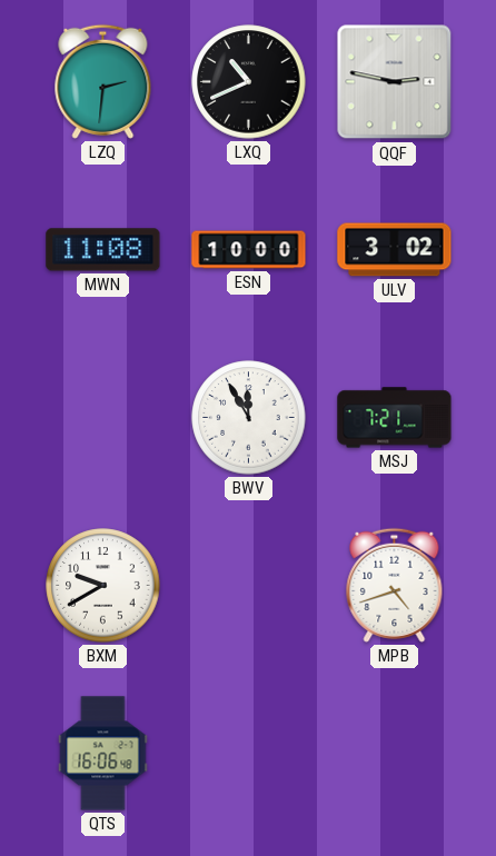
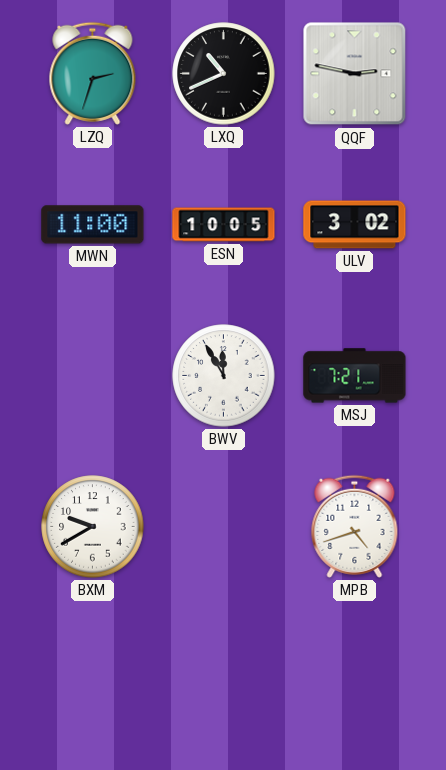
LZQ: 2:31 -> 2:33 (93, 73)
MWN: 11:08 -> 11:00 (93, 225)
ESN: 10:00 -> 10:05 (224, 225)
QTS: 16:06 -> none (103, 754)
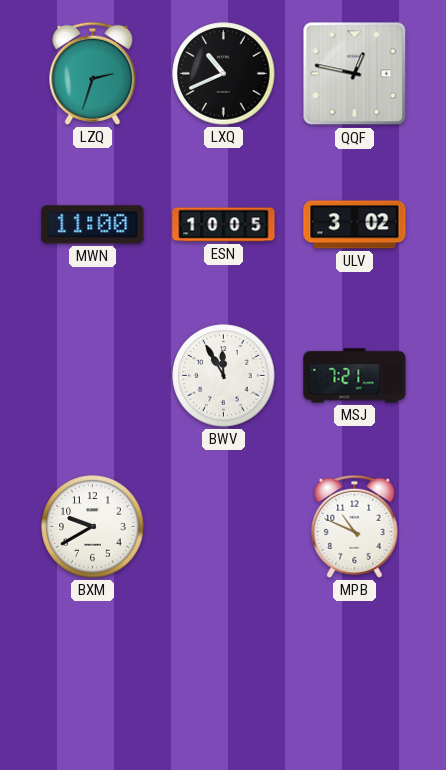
QQF: 2:47 -> 12:47 (355, 74)
MPB: 4:42 -> 10:49 (355, 526)
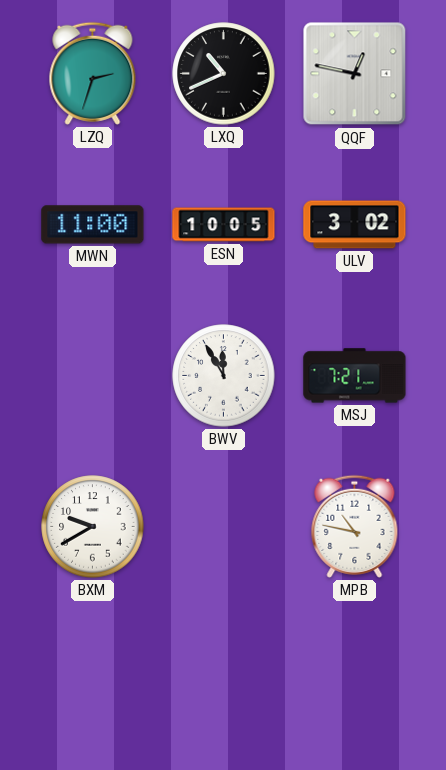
MPB: 10:49 -> 10:47 (355, 526)
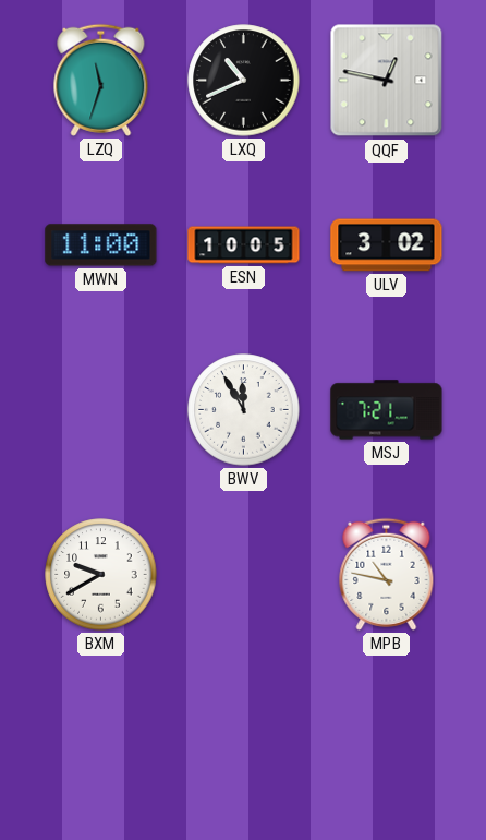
LZQ: 2:33 -> 11:33 (101, 80)
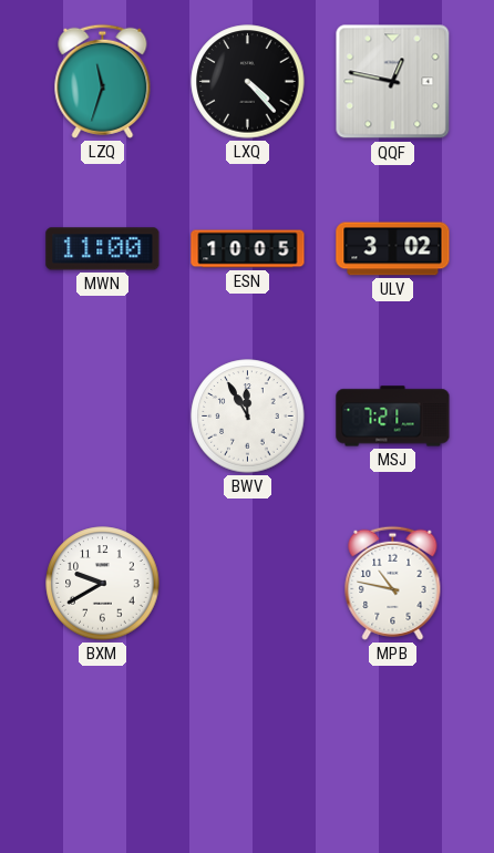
LXQ: 10:41 -> 4:23 (248, 82)
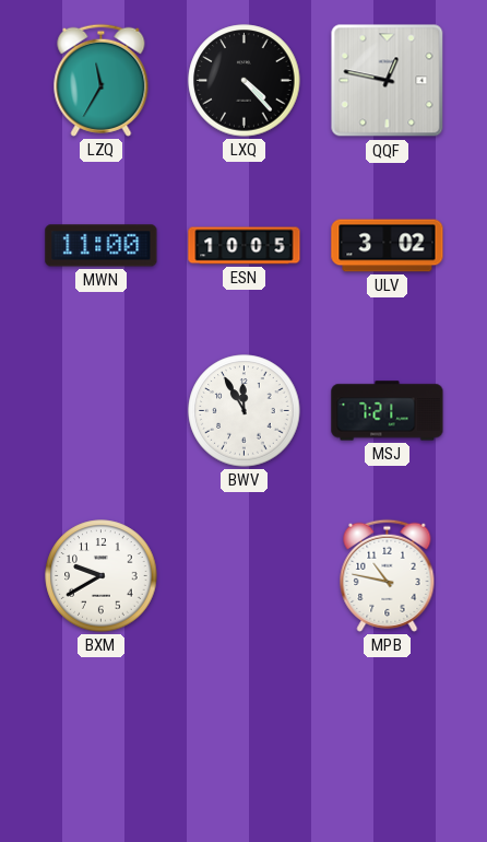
LZQ: 11:33 -> 11:35 (102, 80)
